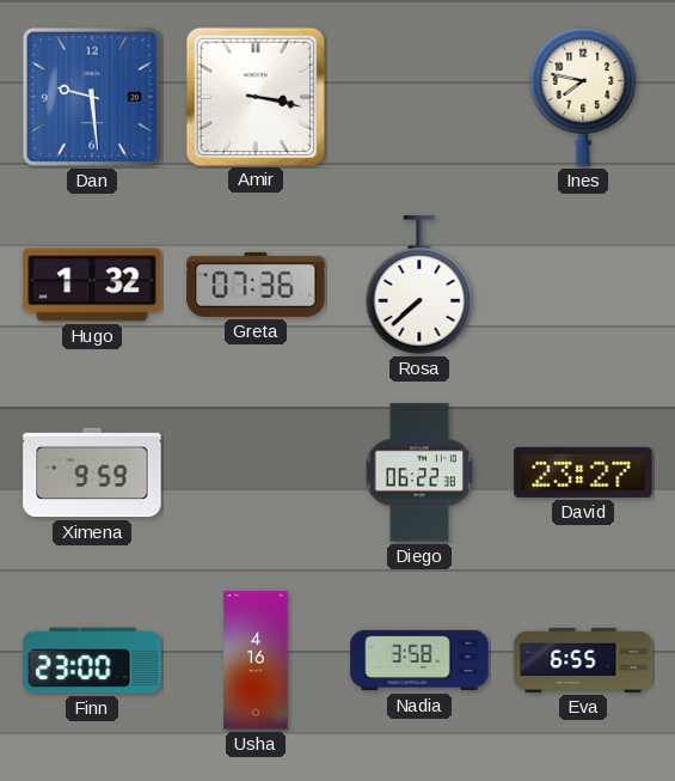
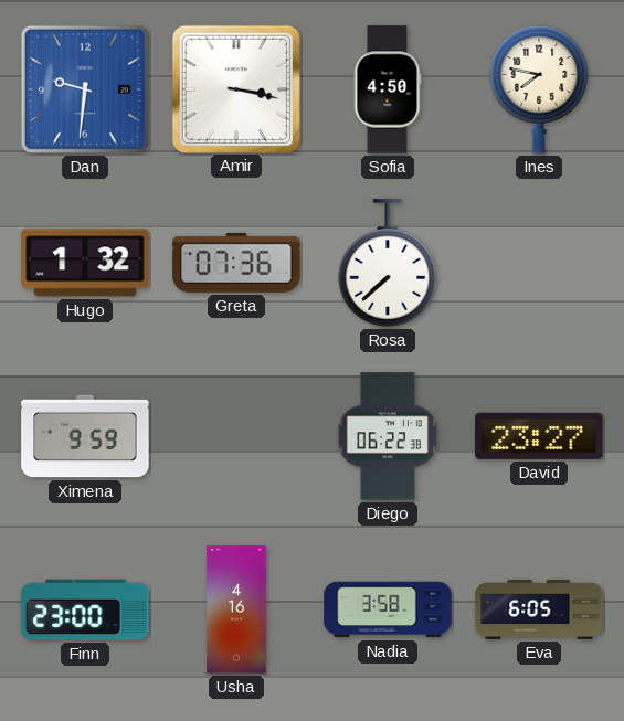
Dan: 9:29 -> 9:31 (85, 89)
Sofia: none -> 4:50 (388, 89)
Eva: 6:55 -> 6:05 (539, 609)
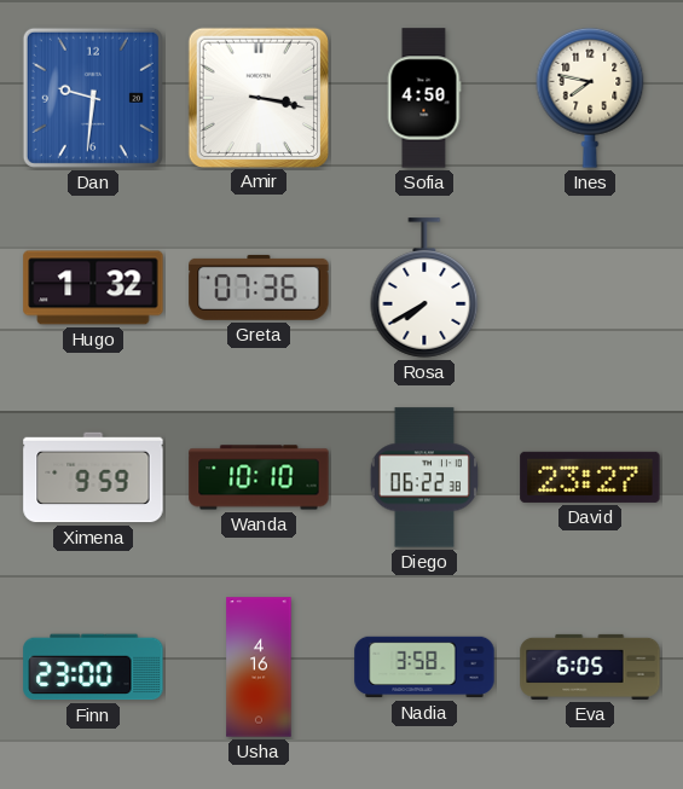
Rosa: 7:38 -> 7:40 (424, 288)
Wanda: none -> 10:10 (259, 477)
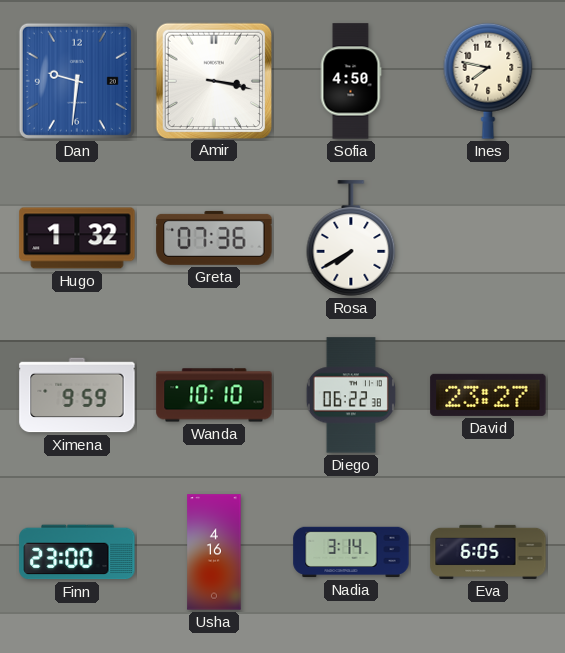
Nadia: 3:58 -> 3:14 (351, 552)
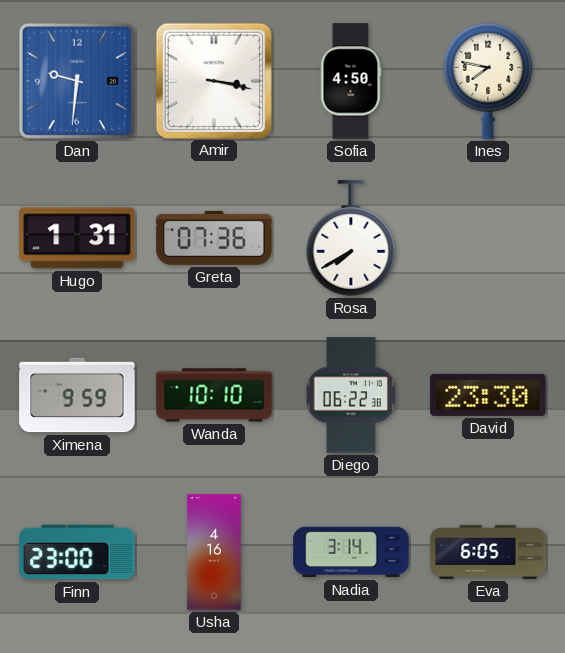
Hugo: 1:32 -> 1:31 (77, 238)
David: 23:27 -> 23:30 (488, 395)
